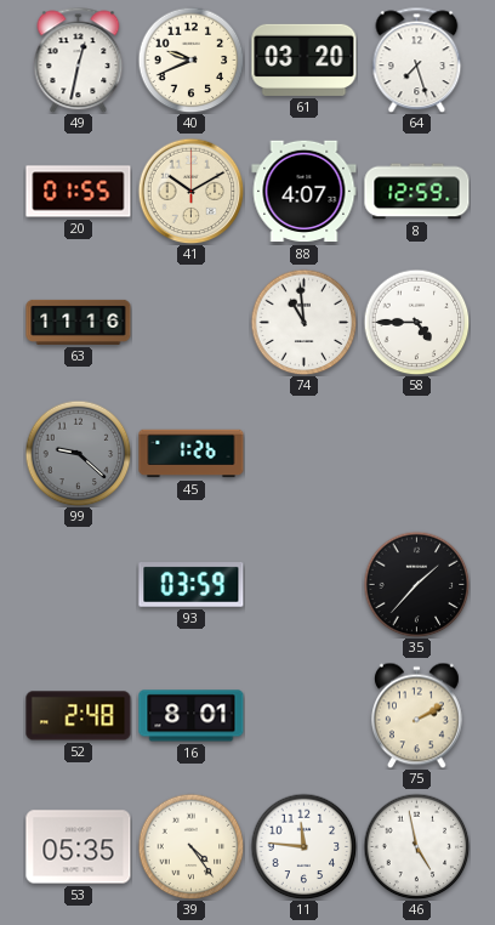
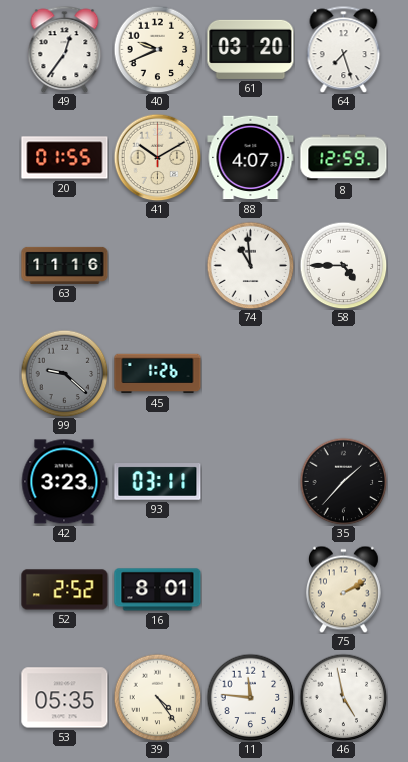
49: 12:32 -> 12:36 (65, 49)
42: none -> 3:23 (64, 482)
93: 03:59 -> 03:11 (158, 482)
52: 2:48 -> 2:52 (65, 590)
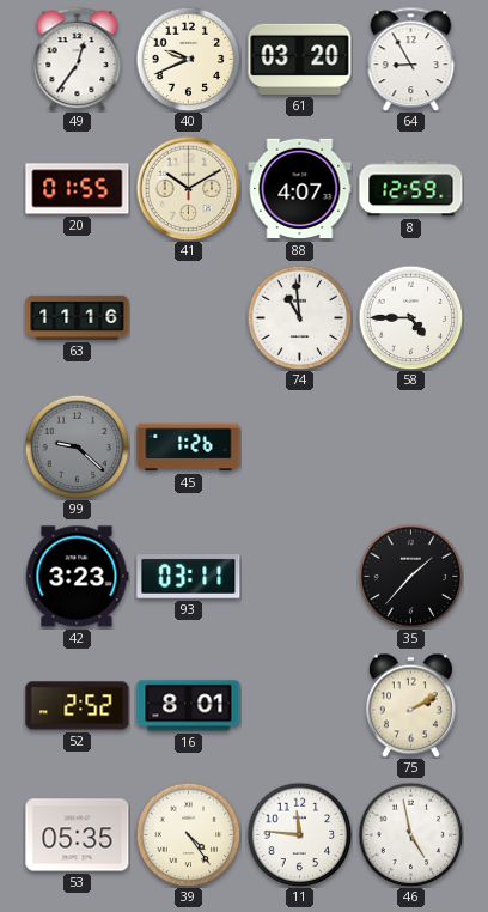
64: 7:27 -> 8:55 (411, 59)
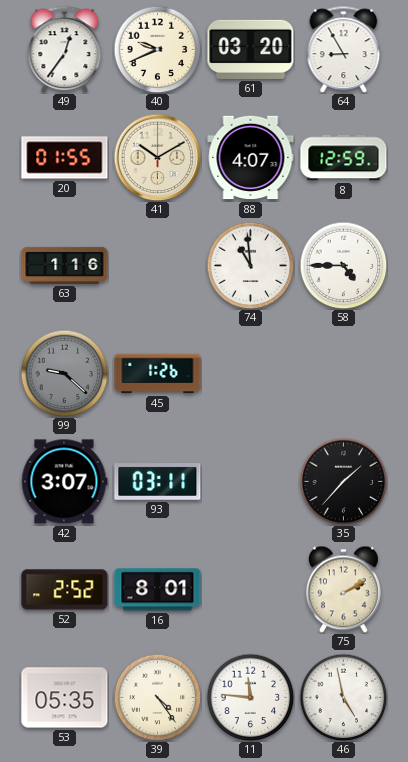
63: 11:16 -> 1:16 (65, 265)
42: 3:23 -> 3:07 (64, 482)
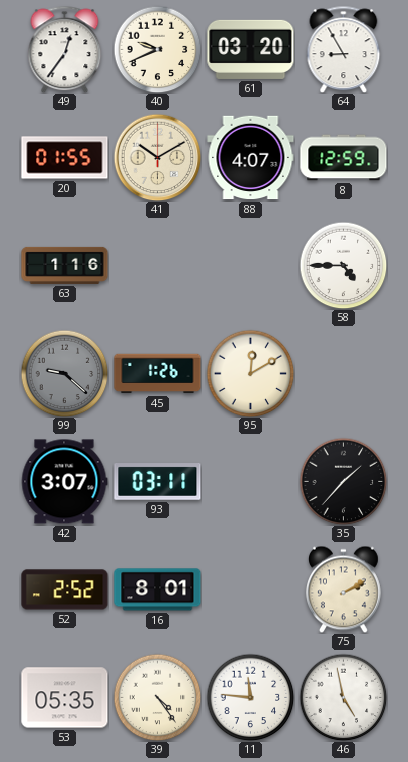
74: 10:59 -> none (250, 265)
95: none -> 12:10 (250, 373)
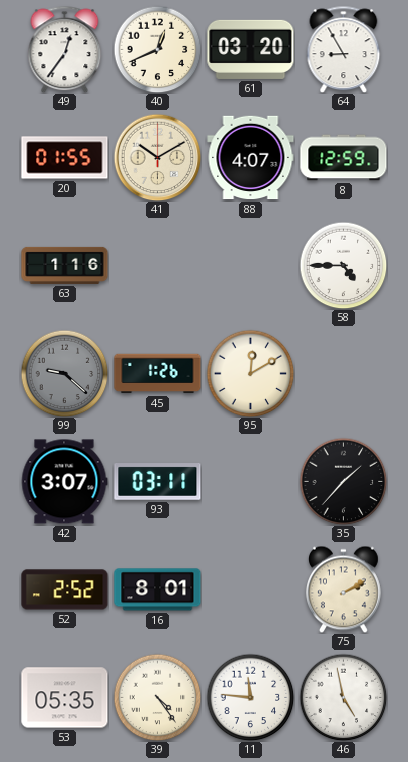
40: 9:41 -> 12:41 (157, 49)
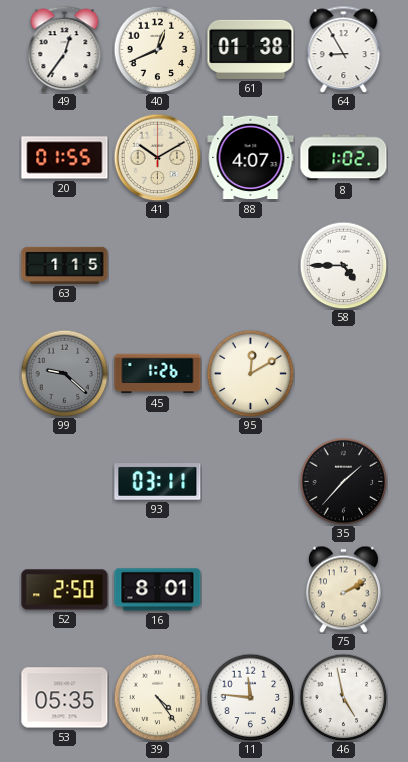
61: 03:20 -> 01:38 (251, 49)
8: 12:59 -> 1:02 (344, 158)
63: 1:16 -> 1:15 (65, 265)
42: 3:07 -> none (64, 482)
52: 2:52 -> 2:50 (65, 590)
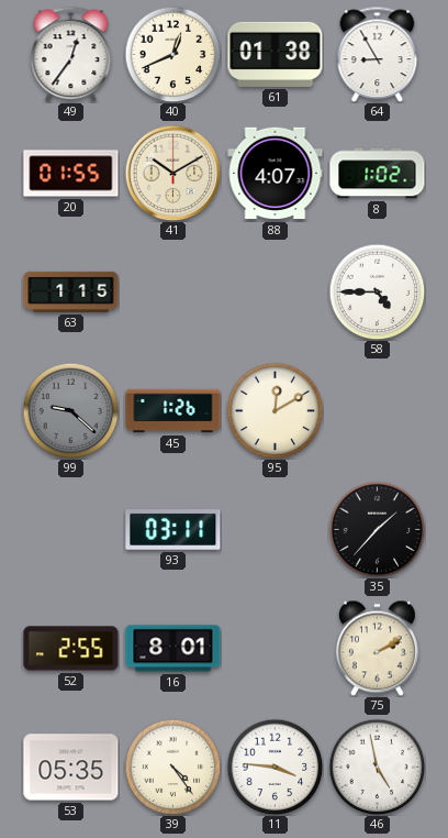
52: 2:50 -> 2:55 (71, 649)
11: 11:46 -> 3:46 (275, 767)
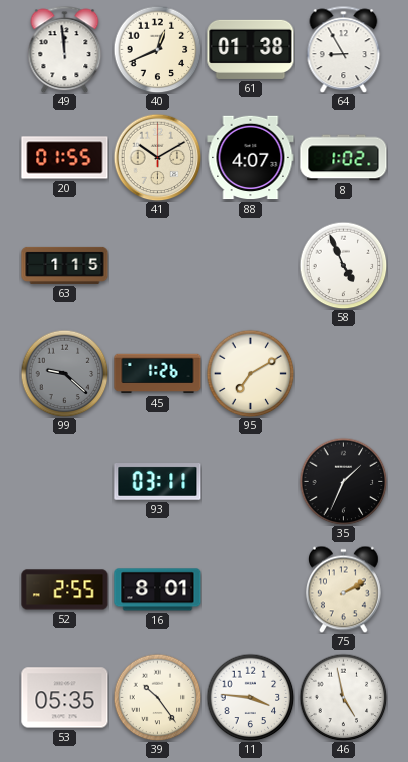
49: 12:36 -> 11:59 (65, 49)
58: 4:45 -> 4:56 (343, 265)
95: 12:10 -> 7:10 (250, 373)
35: 1:37 -> 1:34 (343, 481)
39: 4:24 -> 10:24 (157, 697)
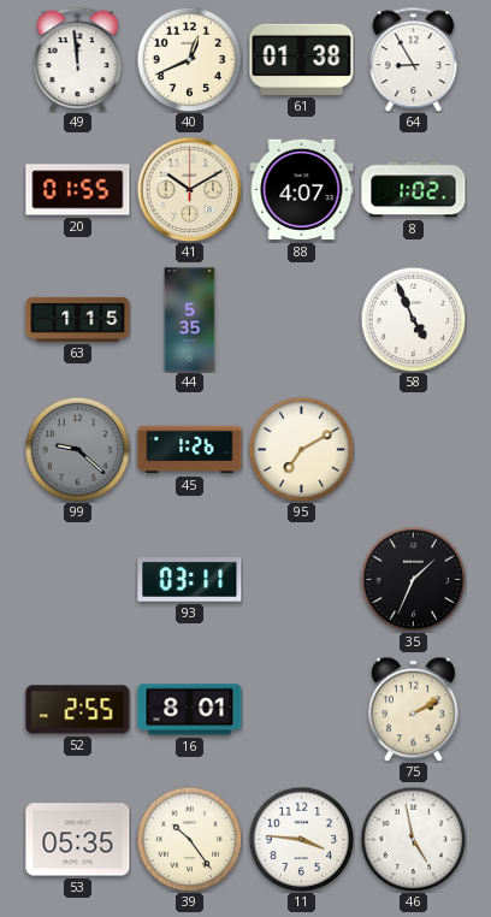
44: none -> 5:35 (190, 320)
